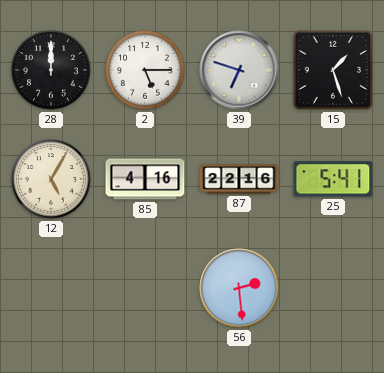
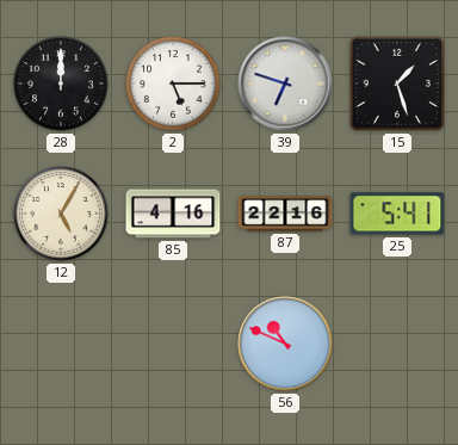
56: 2:29 -> 10:49 (285, 344)
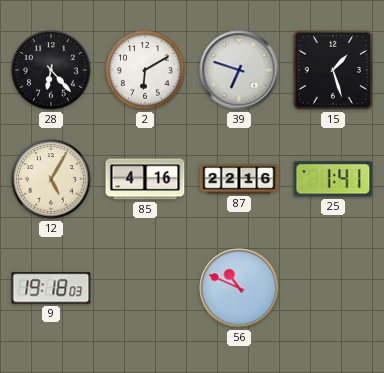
28: 12:00 -> 6:23 (51, 70)
2: 5:15 -> 6:10 (145, 70)
25: 5:41 -> 1:41 (333, 179)
9: none -> 19:18 (51, 288)
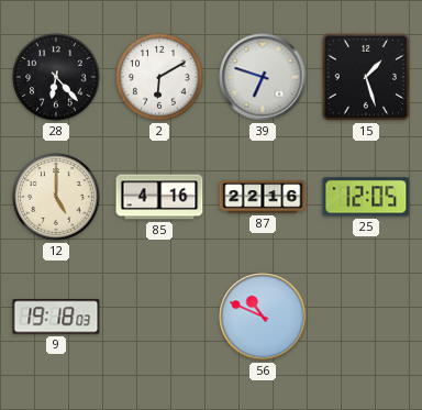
12: 5:05 -> 5:00 (56, 197)
25: 1:41 -> 12:05 (366, 197)
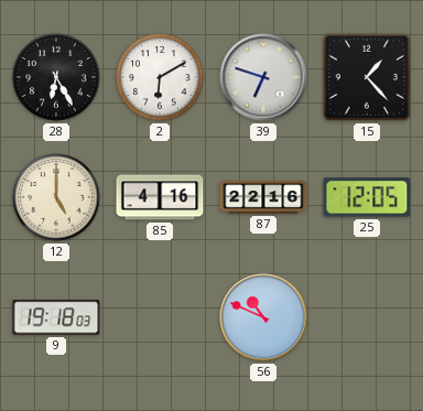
28: 6:23 -> 6:25 (56, 77)
15: 1:27 -> 1:23 (367, 77)
